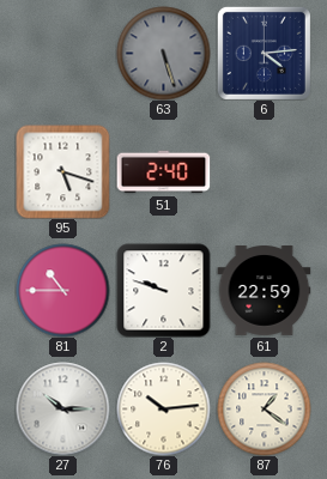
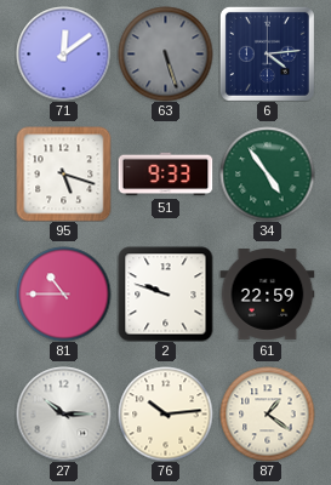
71: none -> 12:09 (63, 53)
51: 2:40 -> 9:33 (165, 175)
34: none -> 4:54 (267, 173)
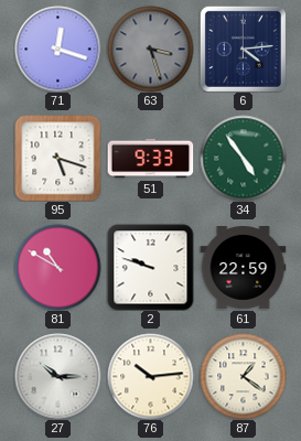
71: 12:09 -> 12:18 (57, 49)
63: 5:27 -> 3:27 (150, 49)
81: 10:45 -> 10:50 (57, 267)
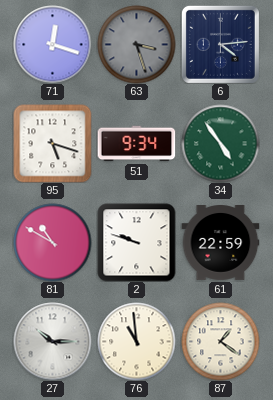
51: 9:33 -> 9:34 (136, 144)
76: 10:14 -> 10:59 (136, 341)
